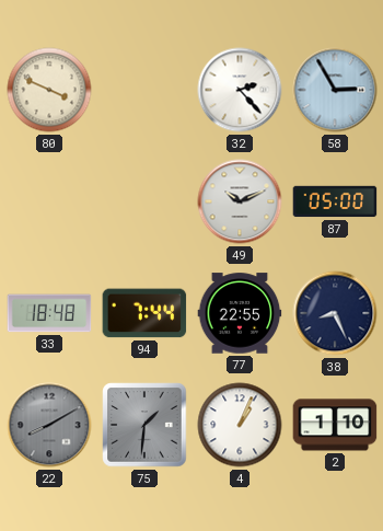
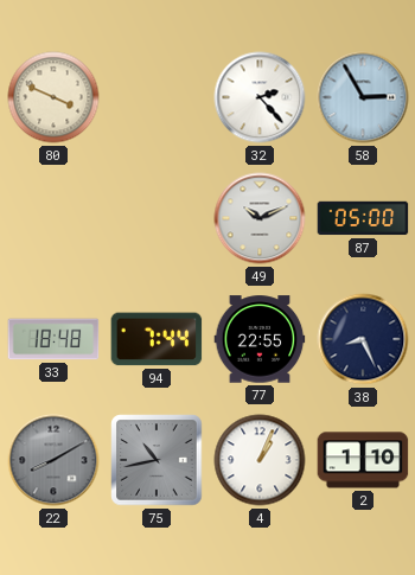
75: 1:31 -> 10:43 (157, 460)
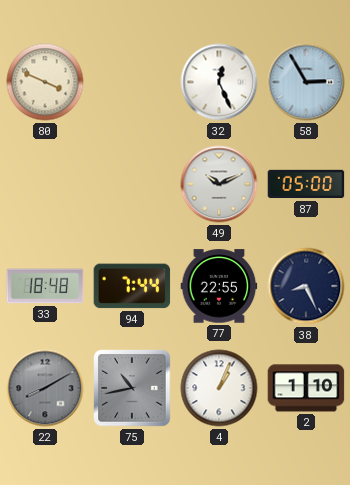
32: 2:23 -> 12:26 (219, 82)
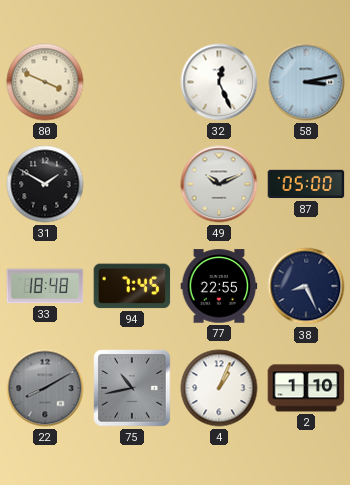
58: 2:55 -> 3:13 (306, 82)
31: none -> 1:50 (45, 184)
94: 7:44 -> 7:45 (132, 286)
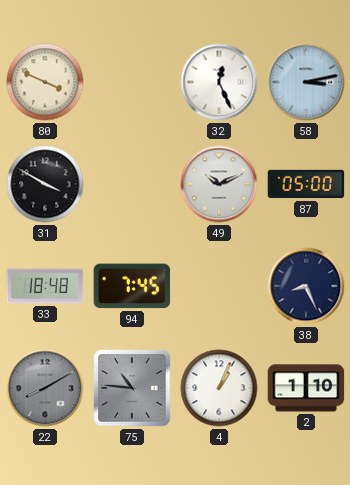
31: 1:50 -> 3:50 (45, 184)
77: 22:55 -> none (219, 286)
75: 10:43 -> 10:46 (132, 388)
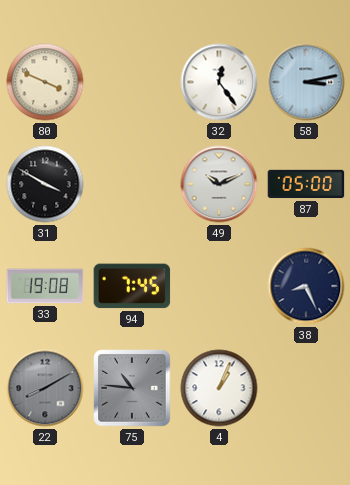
32: 12:26 -> 12:24 (219, 82)
33: 18:48 -> 19:08 (45, 286)
2: 1:10 -> none (306, 388)
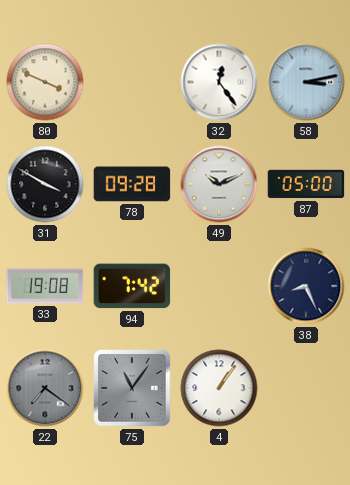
78: none -> 09:28 (132, 184)
94: 7:45 -> 7:42 (132, 286)
22: 8:10 -> 7:21 (45, 388)
75: 10:46 -> 11:06 (132, 388)
4: 1:04 -> 1:06 (219, 388)
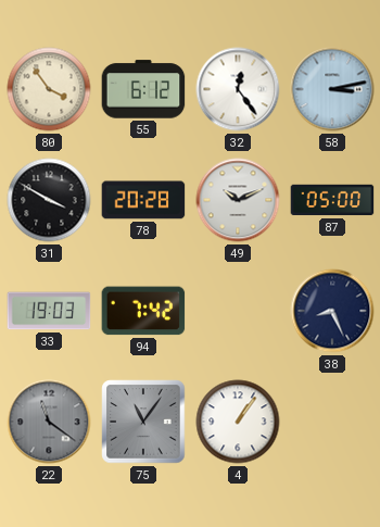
80: 3:49 -> 3:54 (49, 89)
55: none -> 6:12 (143, 89)
78: 09:28 -> 20:28 (143, 200)
33: 19:08 -> 19:03 (49, 311)
22: 7:21 -> 11:21 (49, 422)
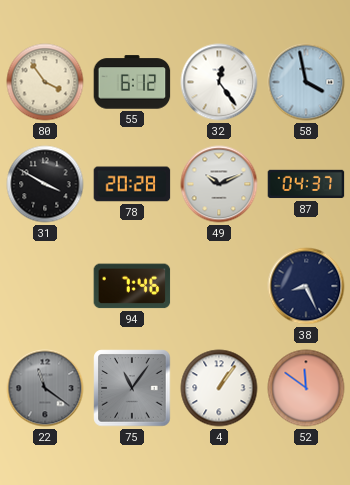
58: 3:13 -> 3:58 (306, 82)
87: 05:00 -> 04:37 (306, 184)
33: 19:03 -> none (49, 311)
94: 7:42 -> 7:46 (132, 286)
52: none -> 11:51 (306, 388)
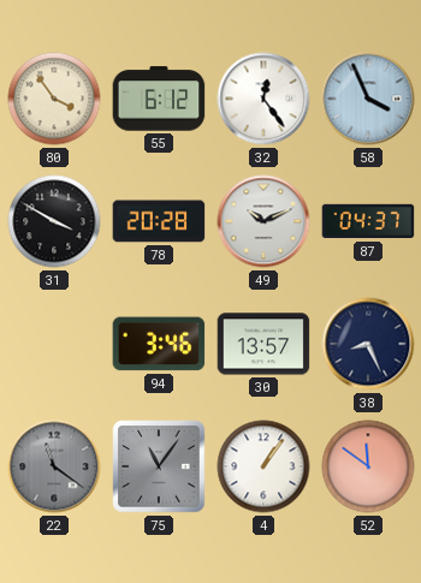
58: 3:58 -> 3:56 (368, 99)
94: 7:46 -> 3:46 (159, 344)
30: none -> 13:57 (263, 344)
